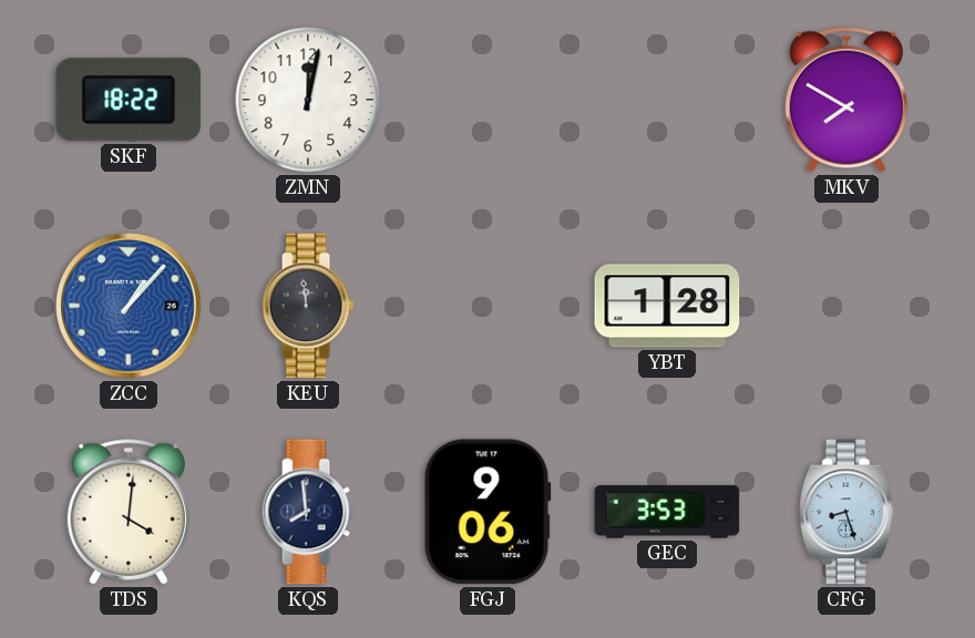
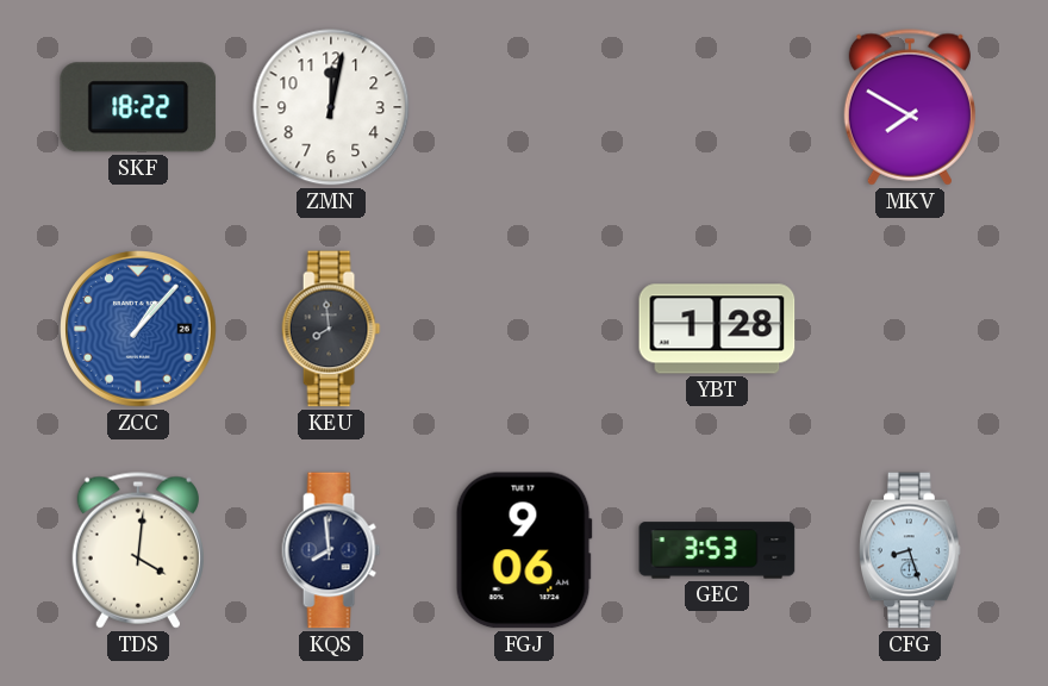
KEU: 11:59 -> 7:59 (331, 329)
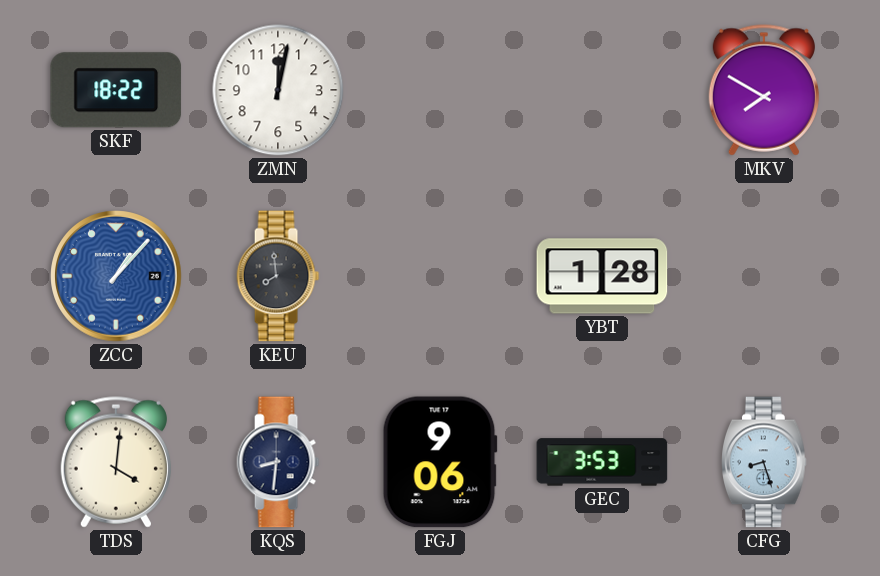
KQS: 7:59 -> 8:31 (278, 462)
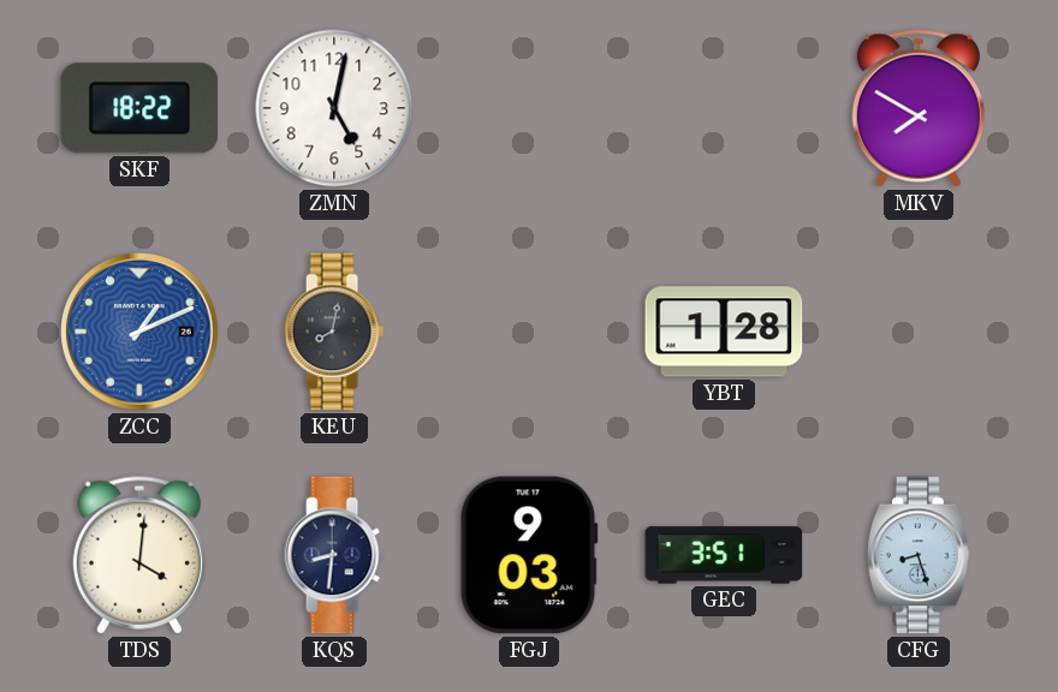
ZMN: 12:02 -> 5:02 (334, 108)
ZCC: 1:07 -> 1:11 (139, 332)
KEU: 7:59 -> 8:02 (334, 332)
FGJ: 9:06 -> 9:03 (529, 555)
GEC: 3:53 -> 3:51 (724, 555)
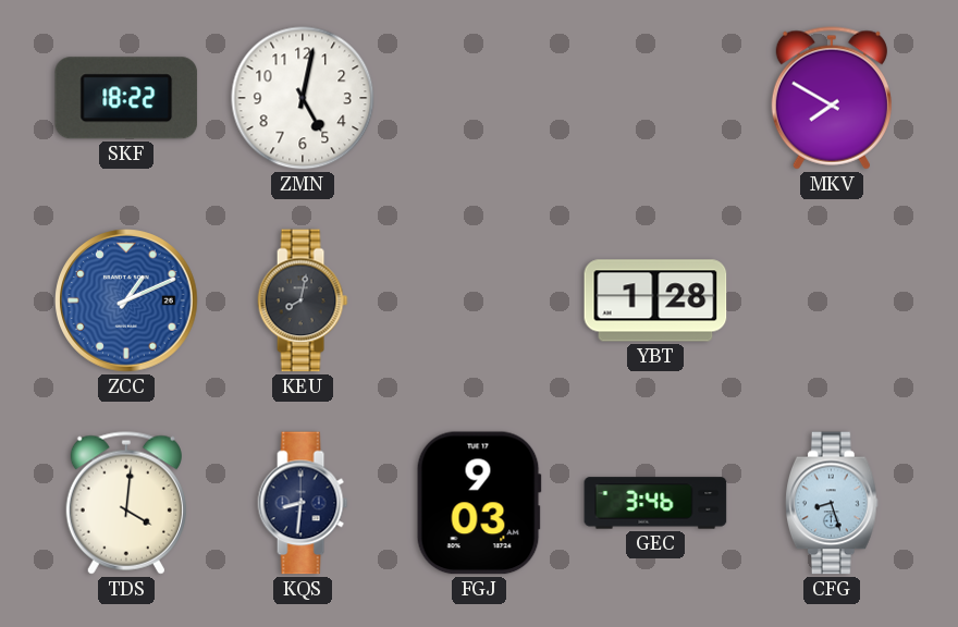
GEC: 3:51 -> 3:46 (655, 503)
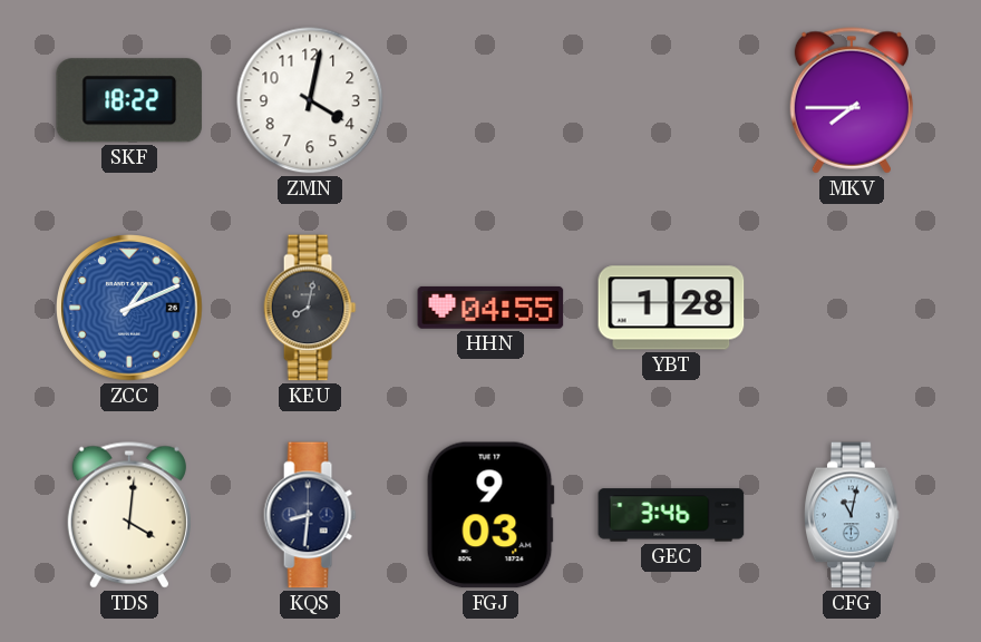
ZMN: 5:02 -> 4:02 (310, 100)
MKV: 7:50 -> 7:45 (852, 100)
HHN: none -> 04:55 (490, 308)
CFG: 8:27 -> 11:02 (853, 515)
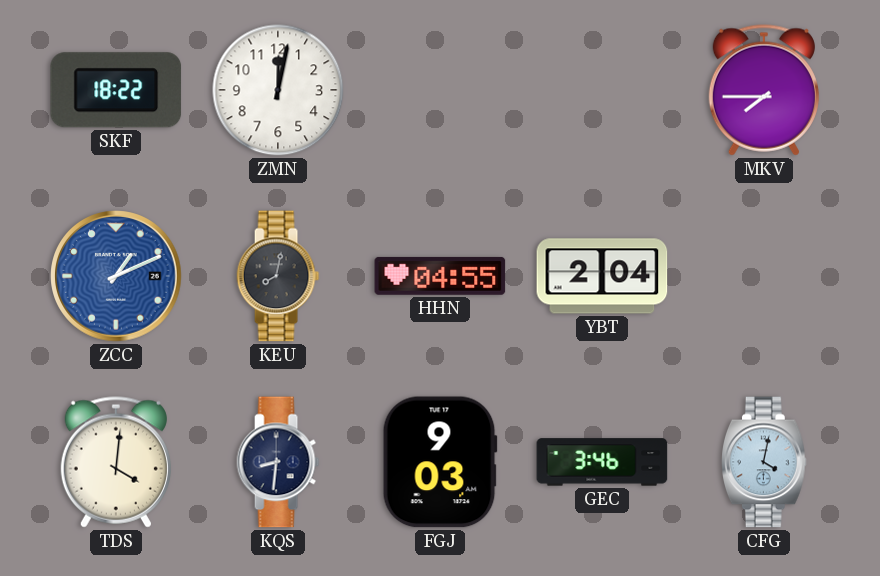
ZMN: 4:02 -> 12:02 (278, 90)
YBT: 1:28 -> 2:04 (602, 276)
CFG: 11:02 -> 4:02 (765, 462)
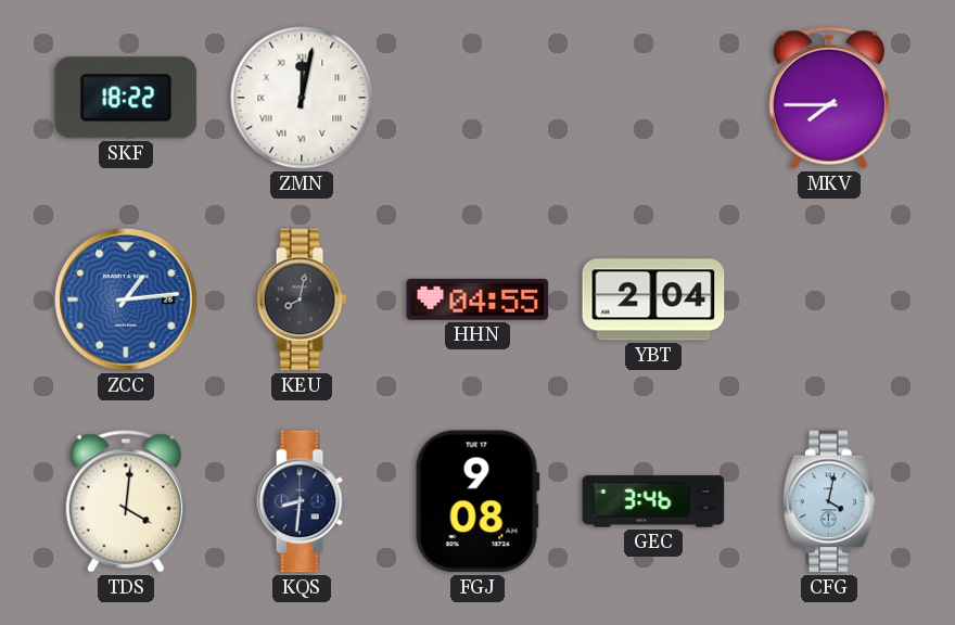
ZMN numerals: Arabic -> Roman (302, 98)
ZCC: 1:11 -> 1:14 (126, 299)
FGJ: 9:03 -> 9:08 (477, 501)
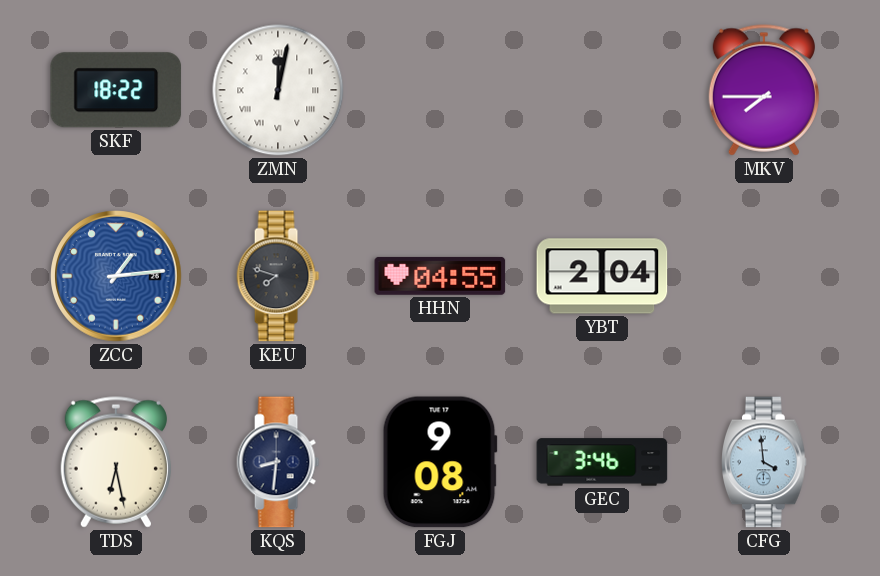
KEU: 8:02 -> 7:48 (278, 276)
TDS: 4:01 -> 6:28 (116, 462)
CFG: 4:02 -> 3:59 (765, 462)
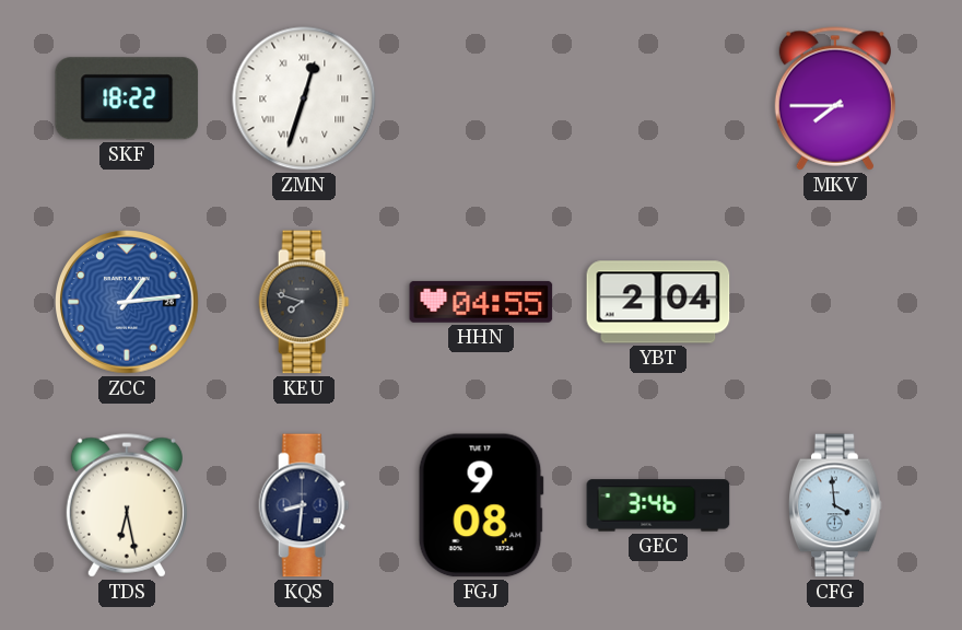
ZMN: 12:02 -> 12:33 (304, 98)
